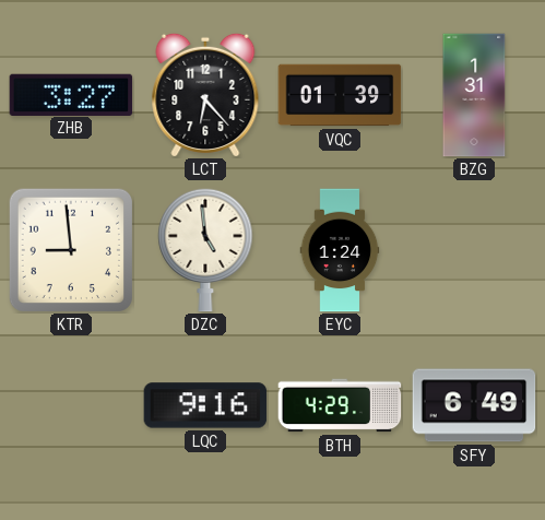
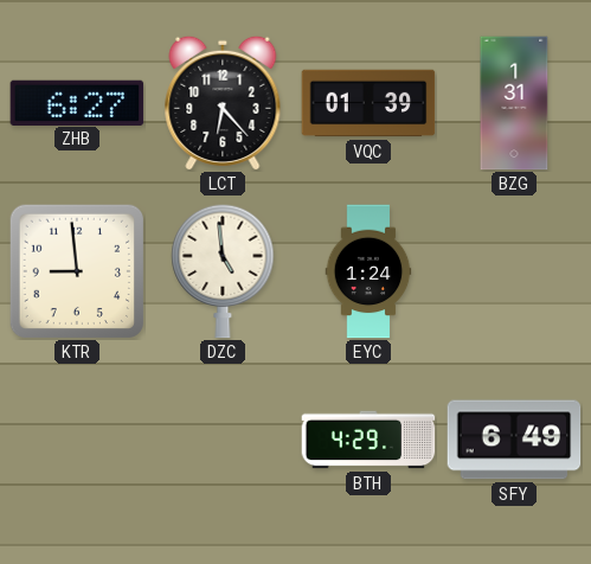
ZHB: 3:27 -> 6:27 (77, 102)
LQC: 9:16 -> none (205, 405)
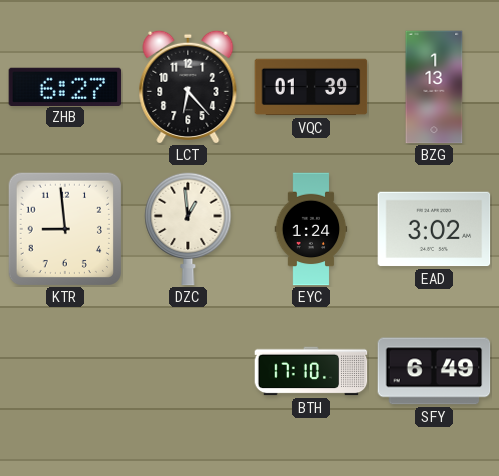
BZG: 1:31 -> 1:13 (434, 87)
DZC: 4:59 -> 12:59 (188, 229)
EAD: none -> 3:02 (434, 229)
BTH: 4:29 -> 17:10 (311, 371)
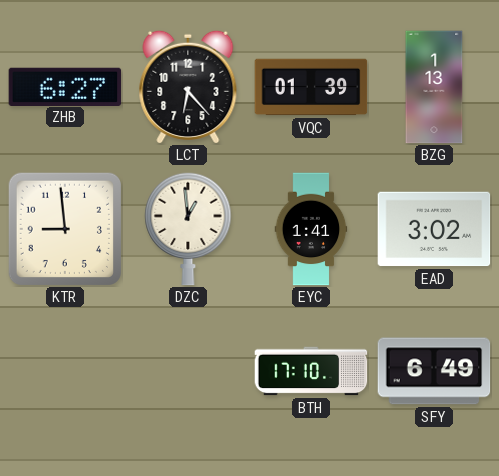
EYC: 1:24 -> 1:41 (311, 229)
